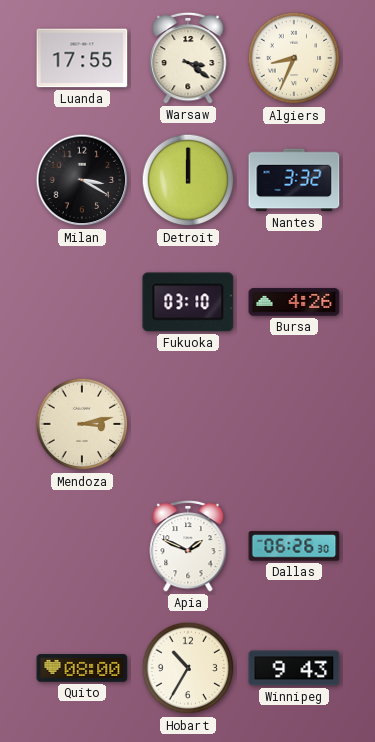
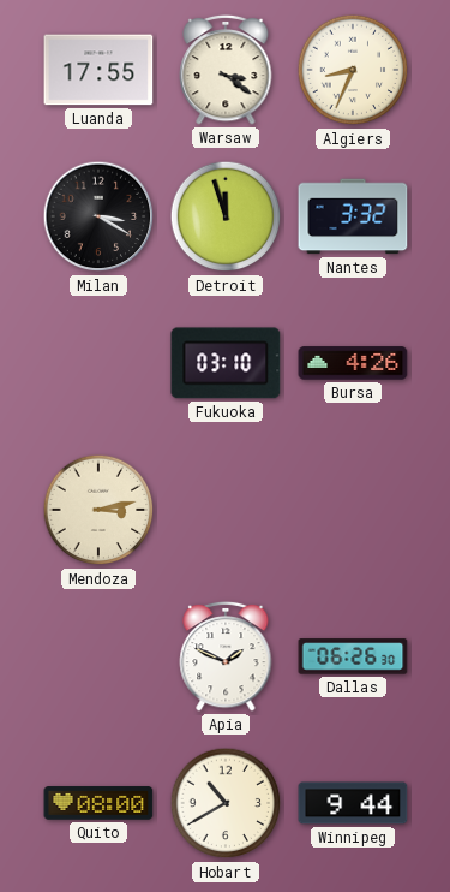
Detroit: 12:00 -> 11:57 (226, 216)
Hobart: 10:35 -> 10:40 (226, 803)
Winnipeg: 9:43 -> 9:44 (353, 803)
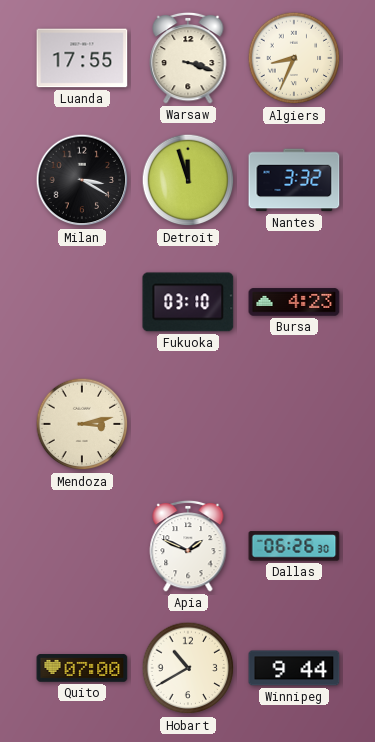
Warsaw: 3:21 -> 3:18 (188, 58)
Bursa: 4:26 -> 4:23 (294, 302)
Quito: 08:00 -> 07:00 (82, 668)
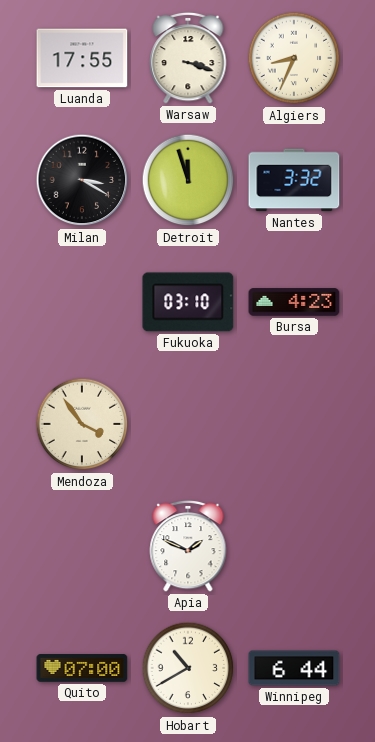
Mendoza: 3:13 -> 3:54 (82, 424)
Dallas: 06:26 -> none (294, 546)
Winnipeg: 9:44 -> 6:44 (294, 668)
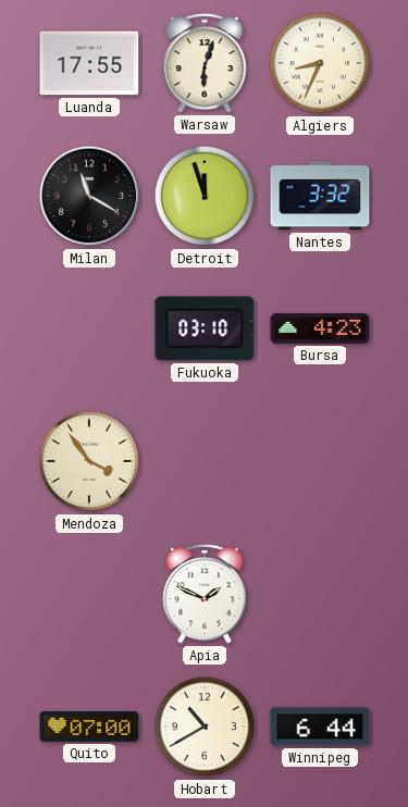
Warsaw: 3:18 -> 6:03 (205, 63)
Milan: 3:20 -> 11:20 (89, 196)
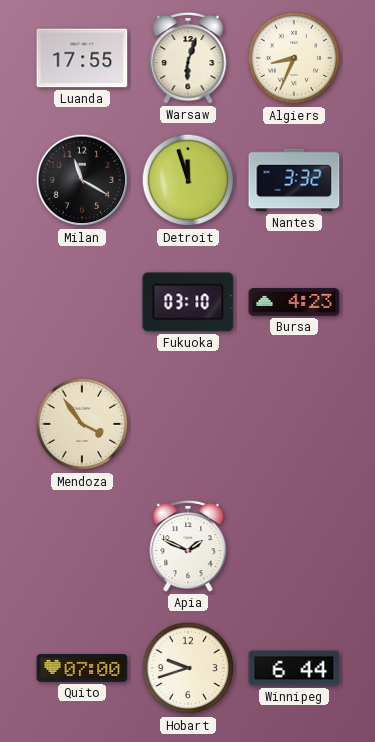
Hobart: 10:40 -> 9:42 (188, 668)
